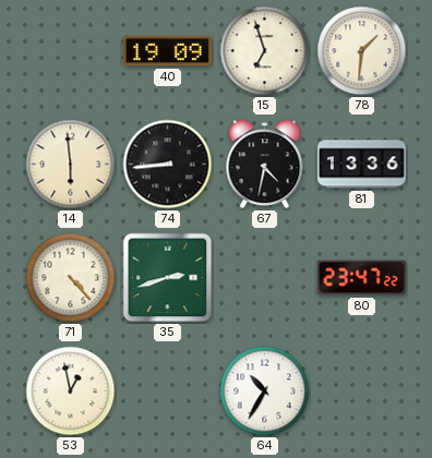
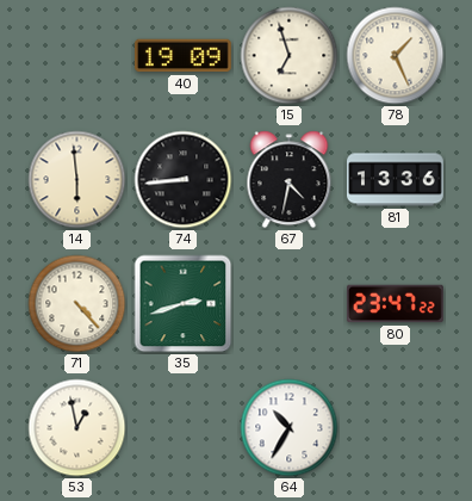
78: 1:31 -> 1:26 (396, 56)
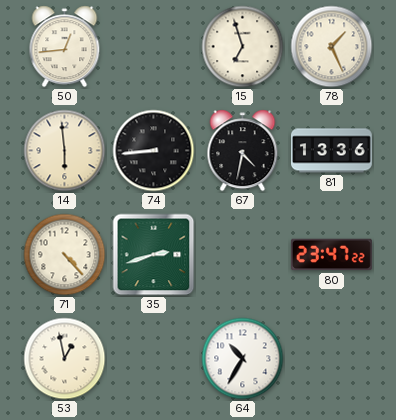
50: none -> 12:44 (65, 47)
40: 19:09 -> none (182, 56)
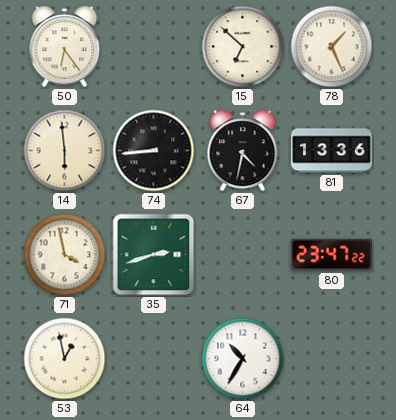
50: 12:44 -> 6:24 (65, 47)
15: 6:57 -> 6:52 (243, 47)
71: 4:23 -> 3:58 (65, 255)
